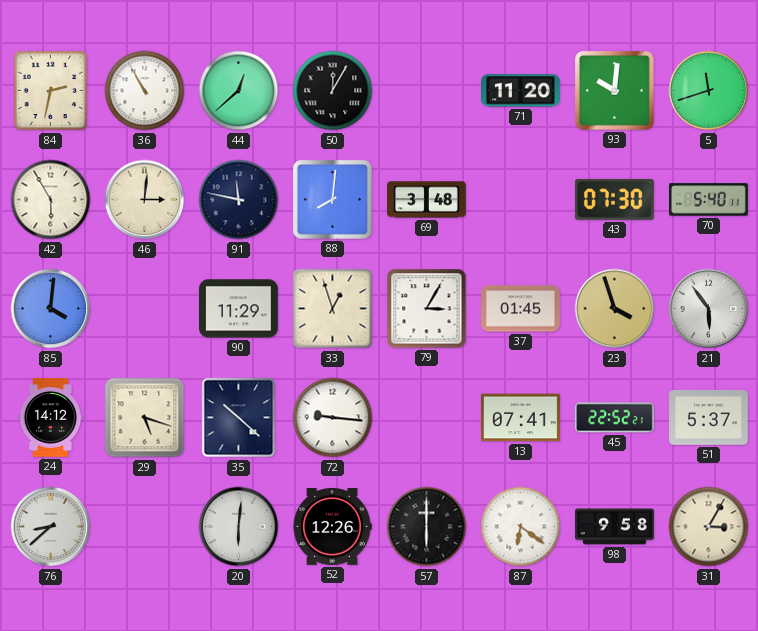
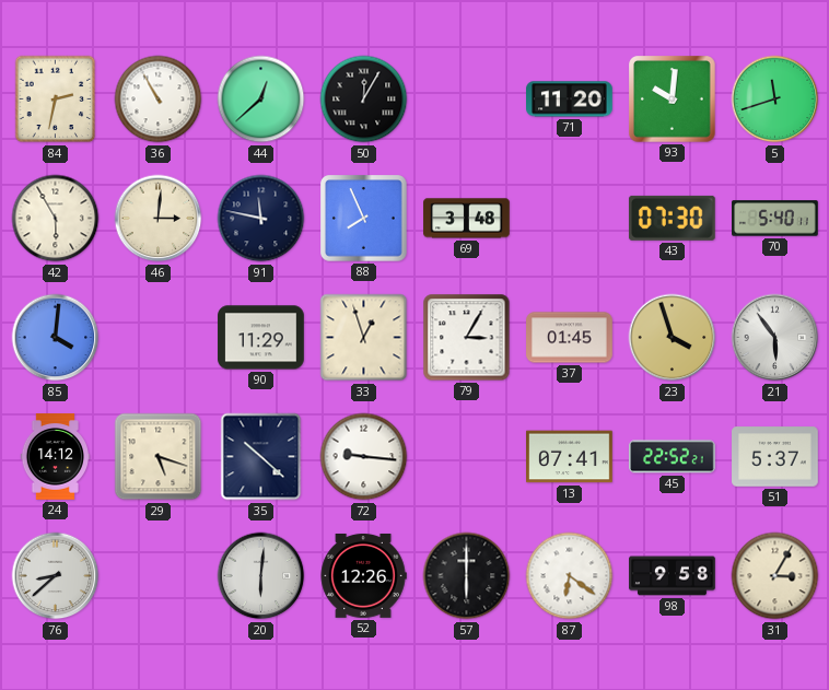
88: 8:01 -> 7:56 (364, 219)
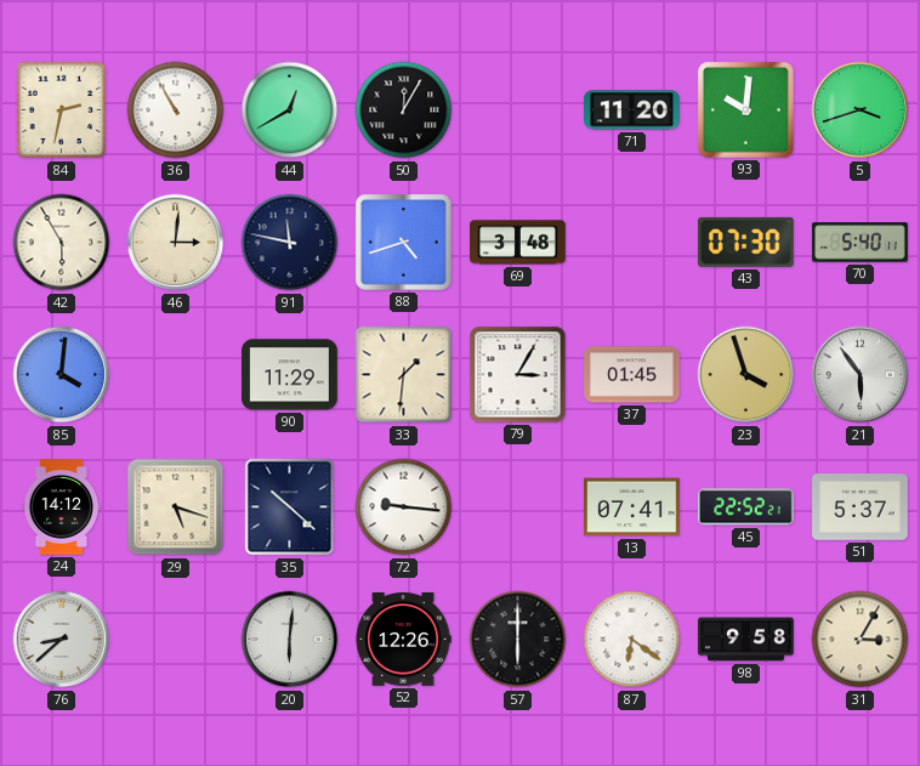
44: 12:38 -> 12:40 (290, 110)
5: 11:42 -> 3:42 (861, 110)
88: 7:56 -> 4:42 (404, 243)
33: 12:57 -> 1:31 (404, 375)
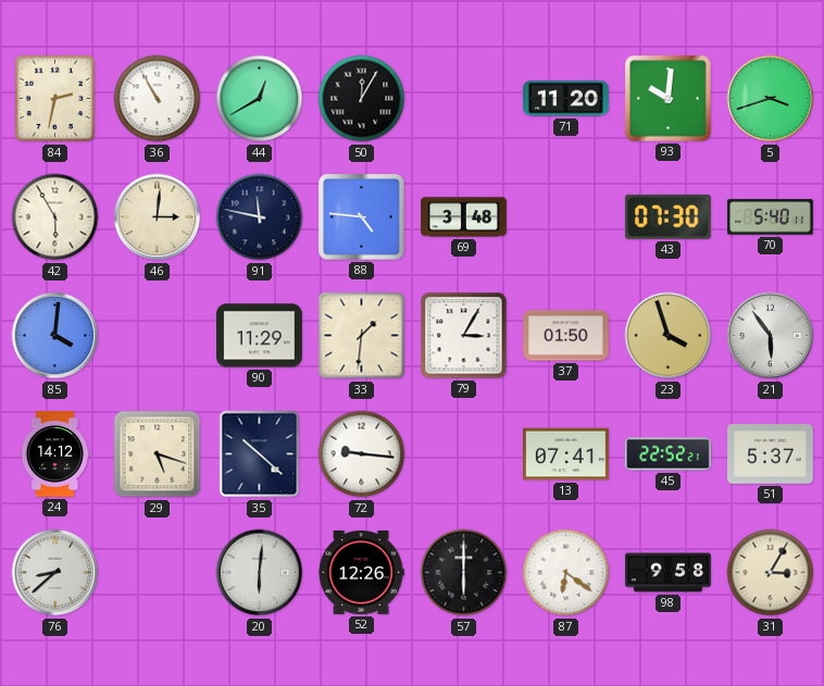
88: 4:42 -> 4:46 (362, 217)
37: 01:45 -> 01:50 (566, 336)
